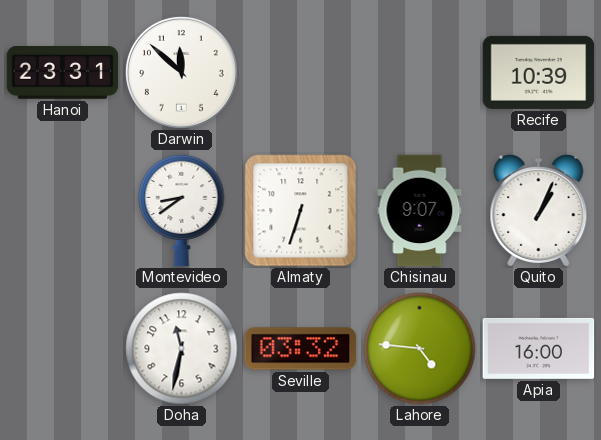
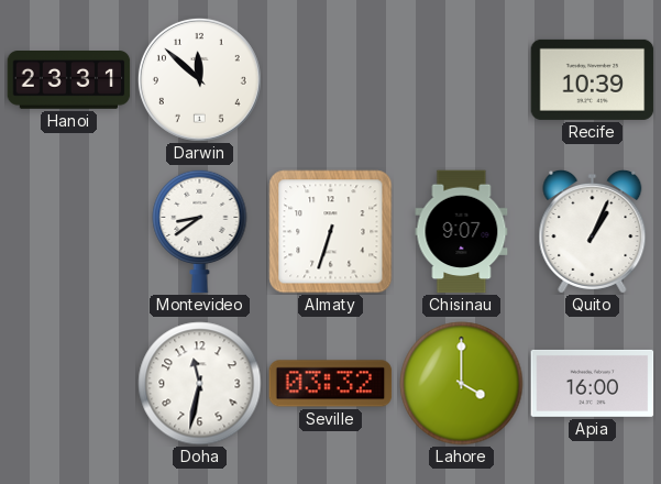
Lahore: 4:46 -> 4:00 (462, 384)
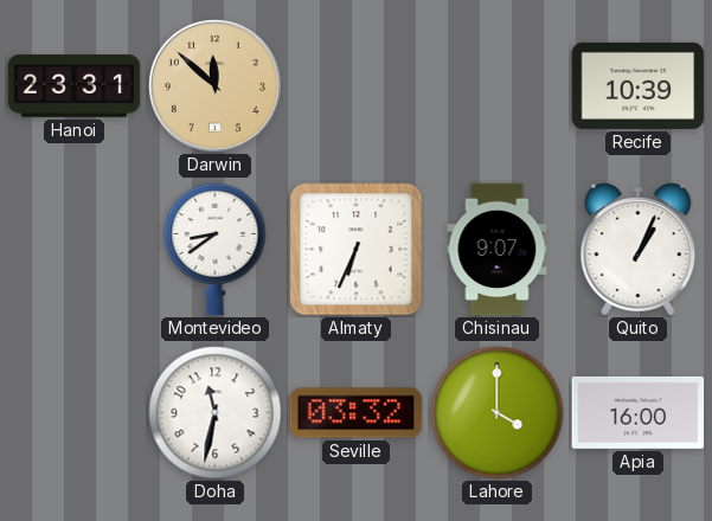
Darwin dial: white -> champagne (214, 85)
Almaty: 6:33 -> 6:34 (357, 250)
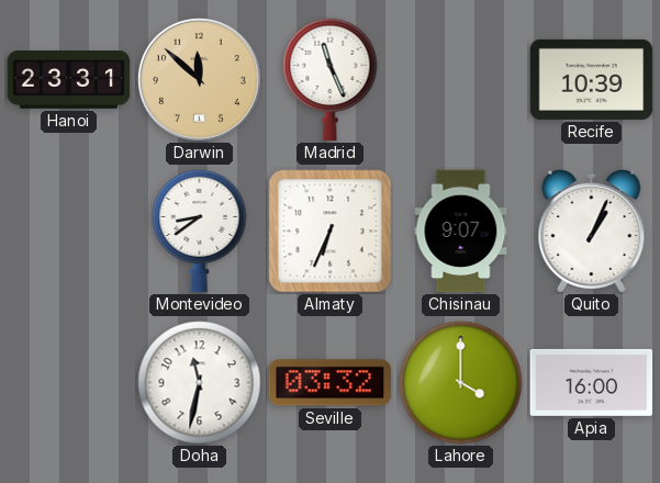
Madrid: none -> 11:26 (331, 79)
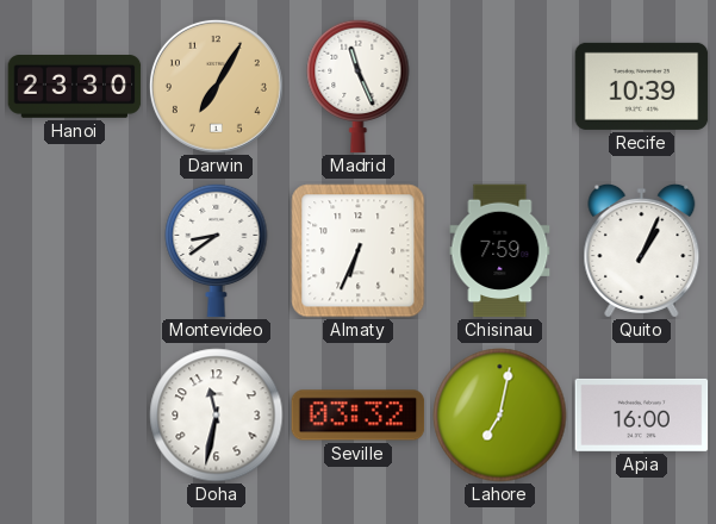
Hanoi: 23:31 -> 23:30 (75, 87)
Darwin: 11:52 -> 7:05 (216, 86)
Chisinau: 9:07 -> 7:59 (500, 251)
Lahore: 4:00 -> 7:02 (500, 416)
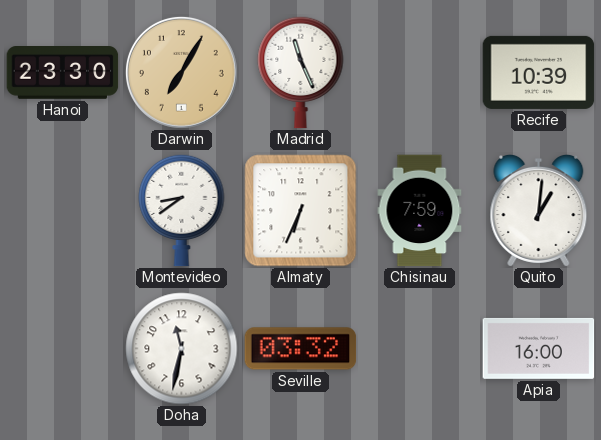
Quito: 1:04 -> 1:01 (539, 210)
Lahore: 7:02 -> none (500, 416)
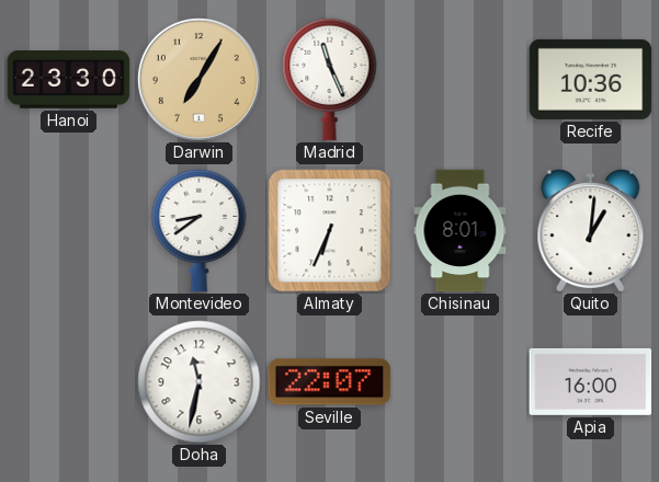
Recife: 10:39 -> 10:36 (591, 79)
Chisinau: 7:59 -> 8:01 (461, 231)
Seville: 03:32 -> 22:07 (330, 382)
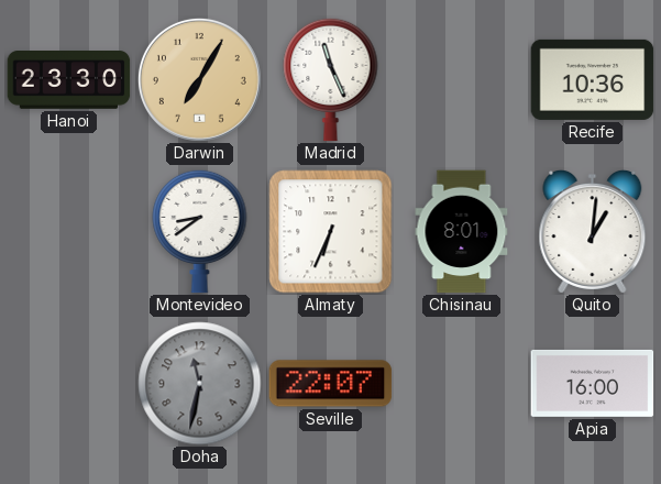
Doha dial: white -> grey (200, 384)
